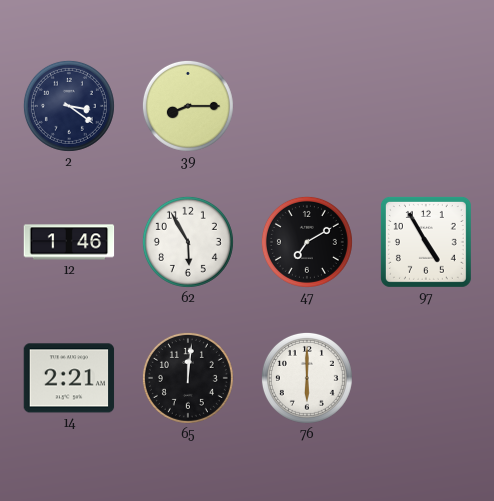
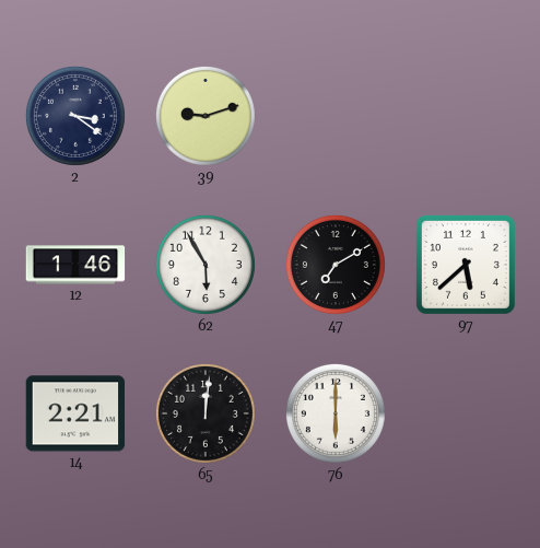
39: 8:15 -> 9:12 (206, 116)
97: 4:55 -> 5:38 (466, 265)
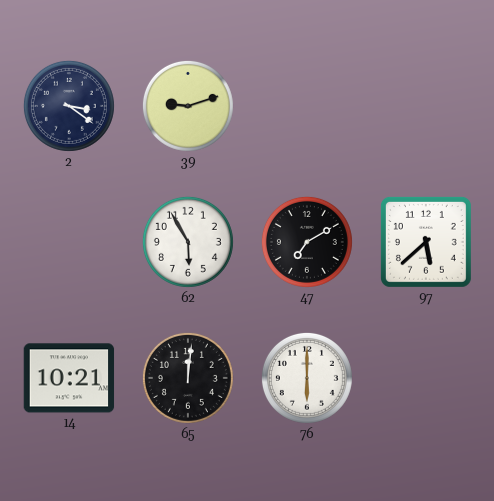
12: 1:46 -> none (75, 265)
14: 2:21 -> 10:21 (69, 378)
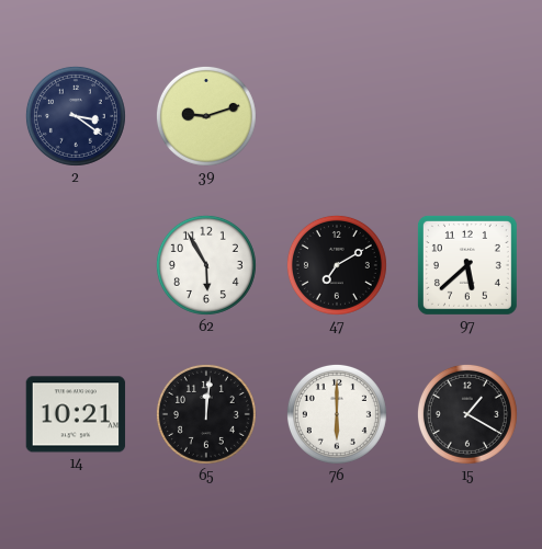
15: none -> 1:20 (467, 414)
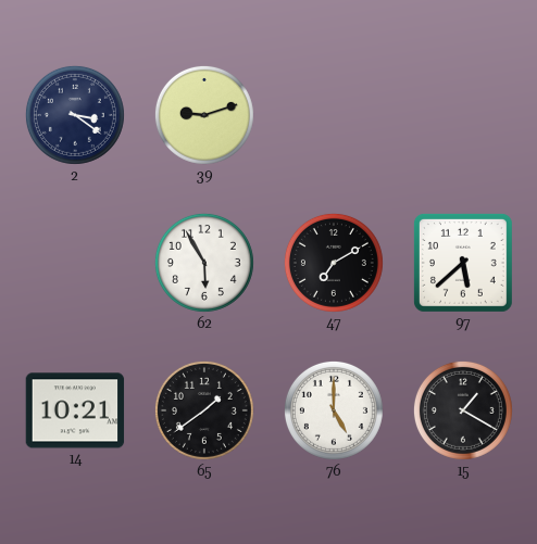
65: 12:01 -> 1:39 (204, 410)
76: 6:00 -> 5:00 (334, 410)
